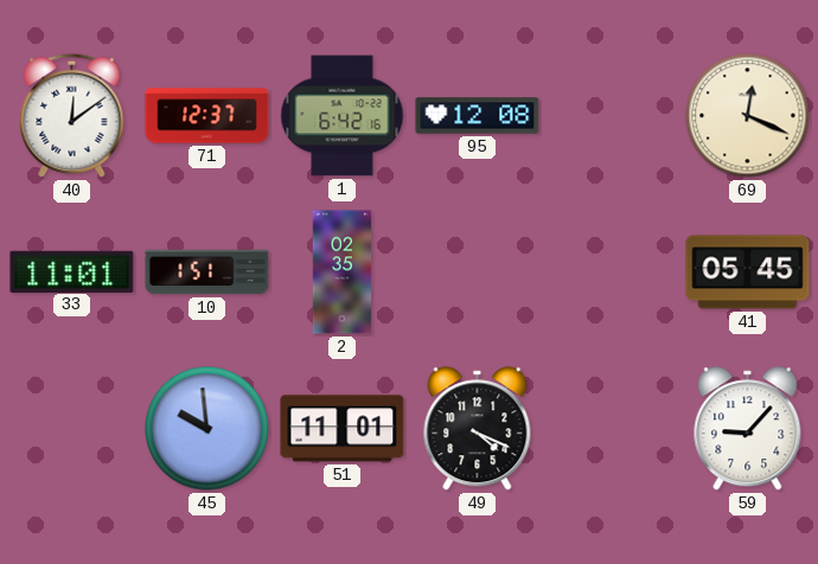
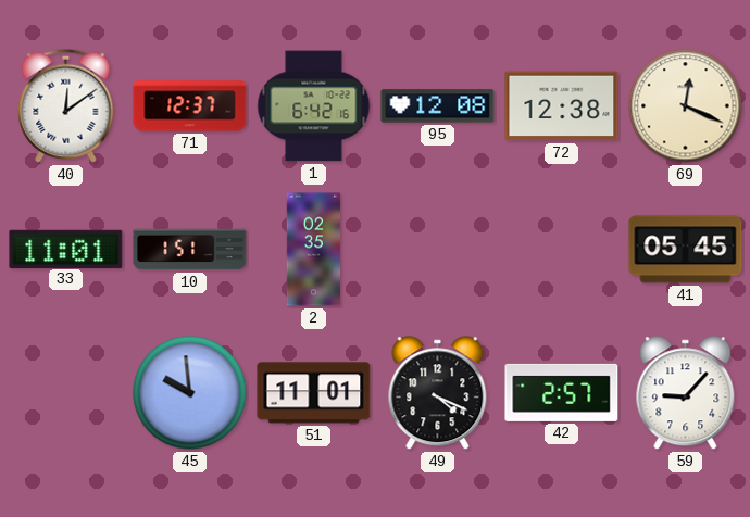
72: none -> 12:38 (562, 106)
42: none -> 2:57 (562, 392)
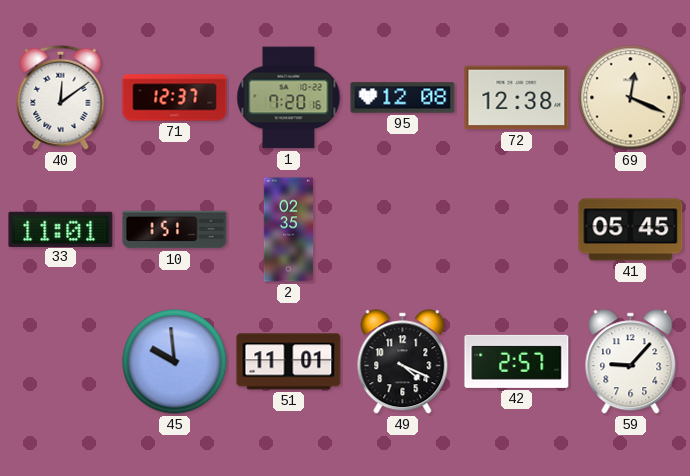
1: 6:42 -> 7:20 (289, 98)
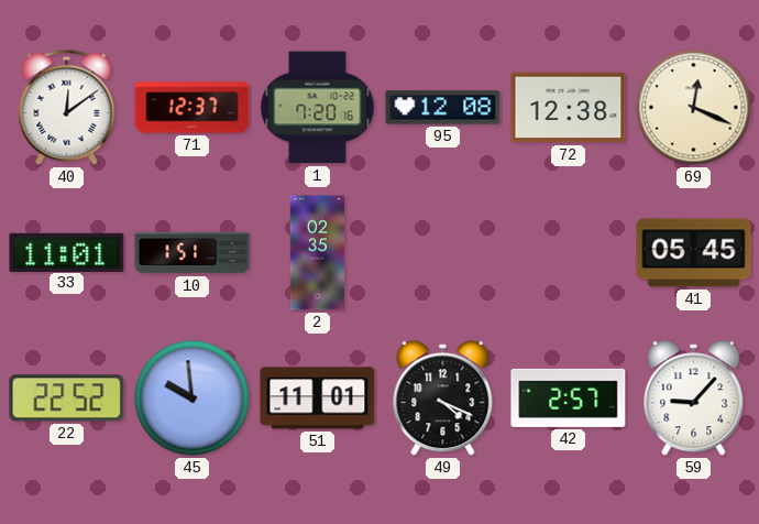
22: none -> 22:52 (67, 399)
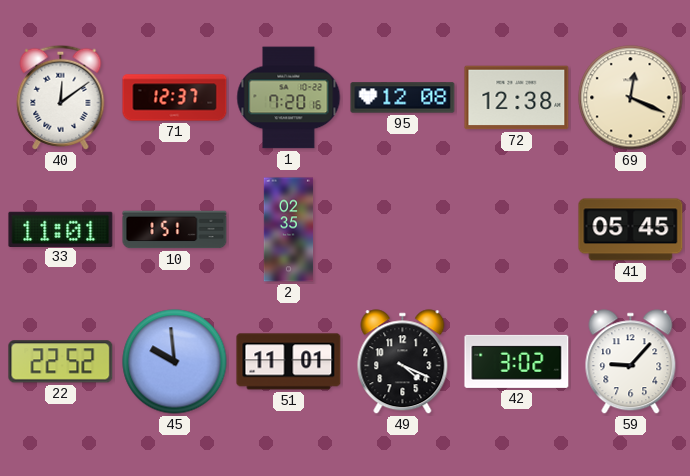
42: 2:57 -> 3:02 (517, 361)
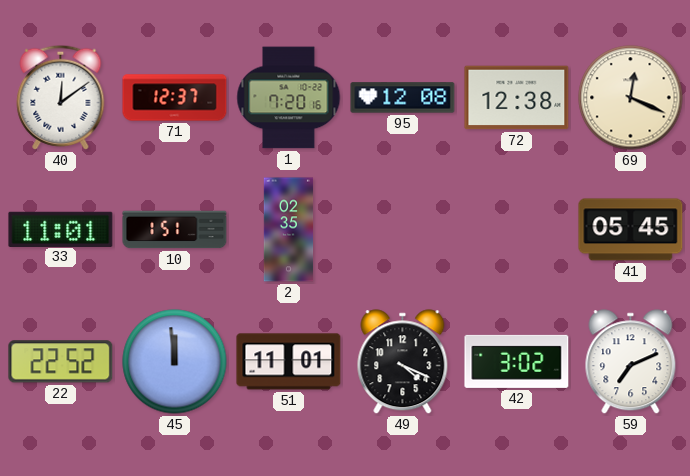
45: 9:59 -> 11:59 (175, 362)
59: 9:07 -> 7:11 (631, 362)
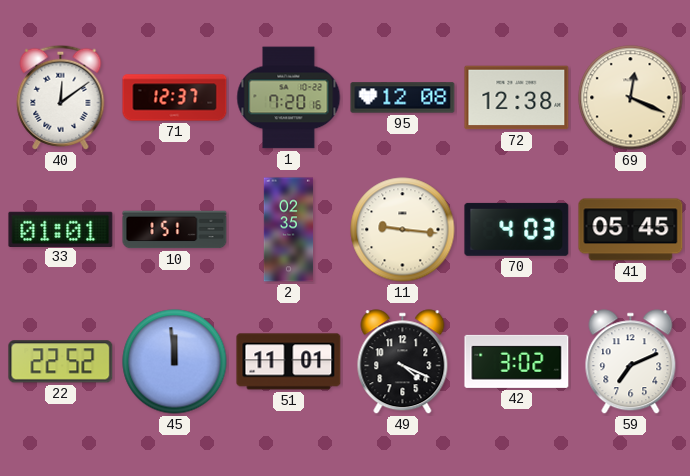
33: 11:01 -> 01:01 (61, 229)
11: none -> 9:16 (403, 230)
70: none -> 4:03 (517, 229)
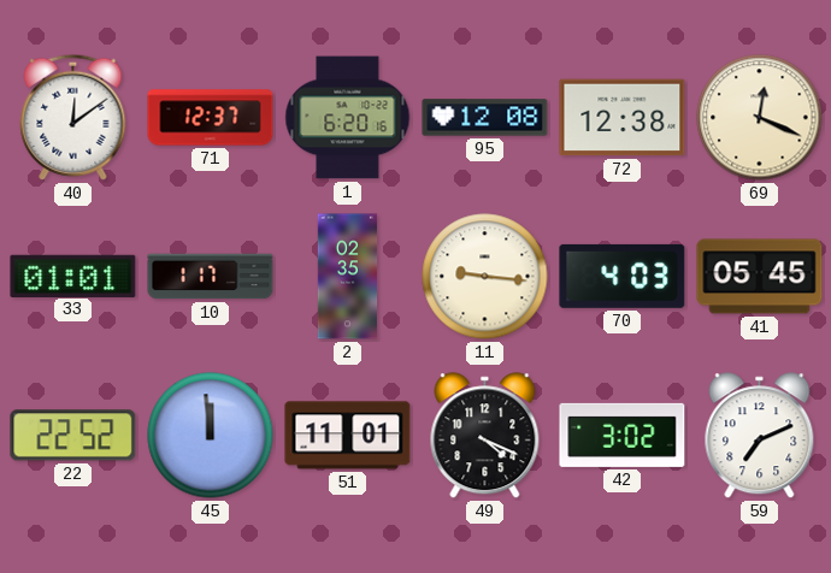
1: 7:20 -> 6:20 (348, 118)
10: 1:51 -> 1:17 (211, 277)
